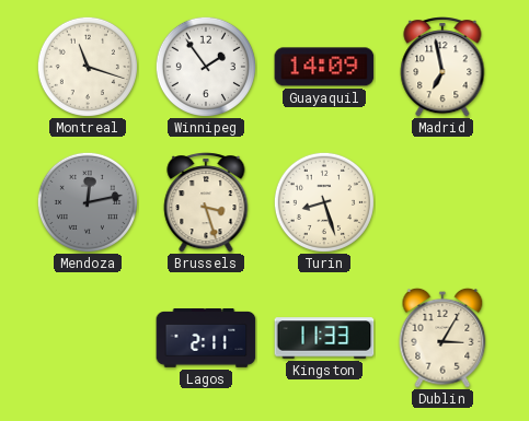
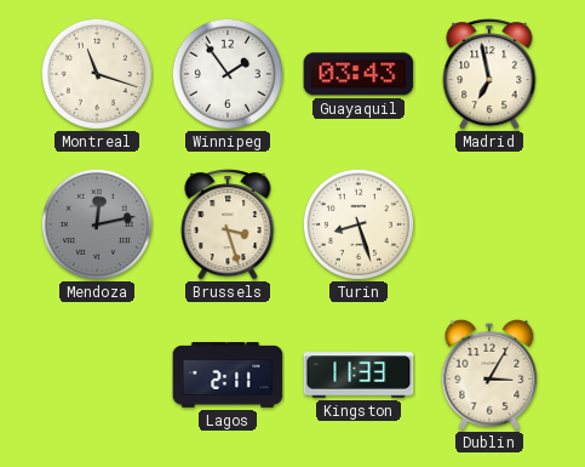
Guayaquil: 14:09 -> 03:43 (359, 74)
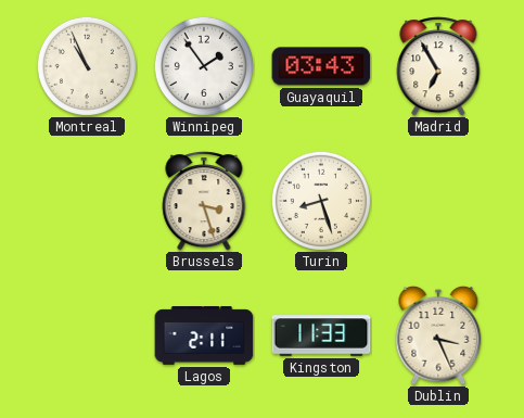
Montreal: 11:18 -> 10:56 (87, 66)
Madrid: 6:58 -> 6:55 (438, 66)
Mendoza: 12:13 -> none (97, 224)
Dublin: 3:05 -> 3:26 (438, 335)
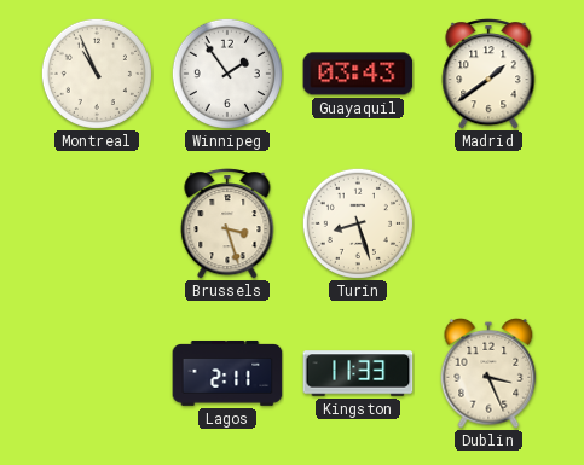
Madrid: 6:55 -> 1:39 (488, 74)
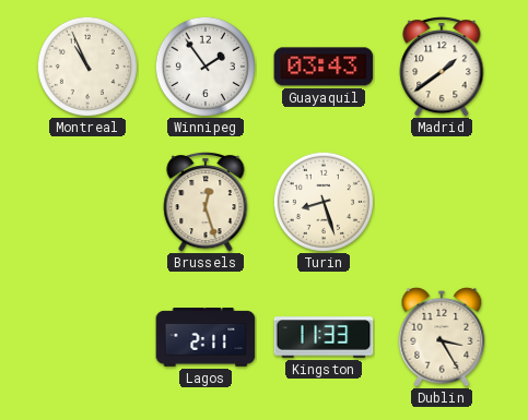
Brussels: 3:27 -> 12:27 (206, 202)
Dublin: 3:26 -> 3:25 (442, 337)
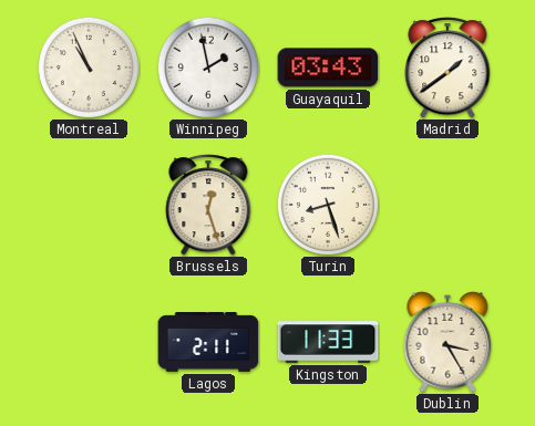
Winnipeg: 1:54 -> 1:58 (208, 67)
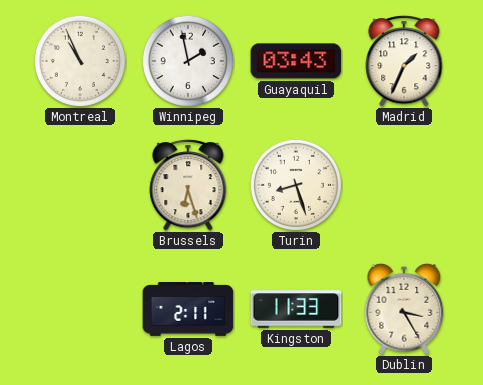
Madrid: 1:39 -> 1:34 (404, 61)
Brussels: 12:27 -> 6:27 (188, 185)
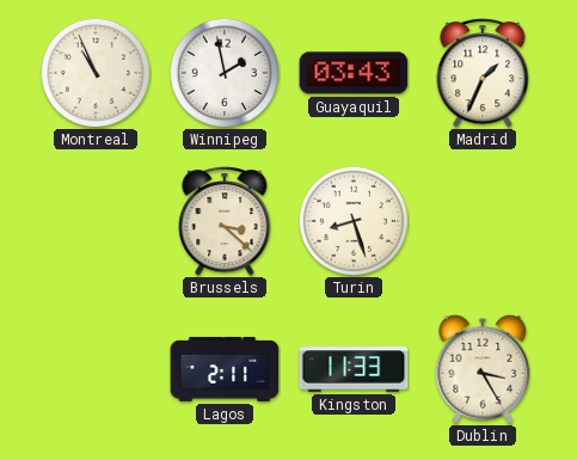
Brussels: 6:27 -> 3:22 (225, 221)
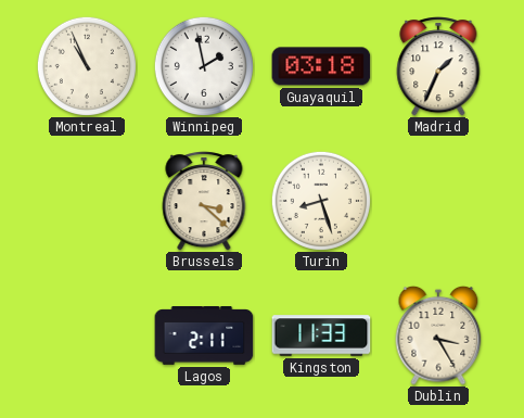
Guayaquil: 03:43 -> 03:18 (321, 66)
